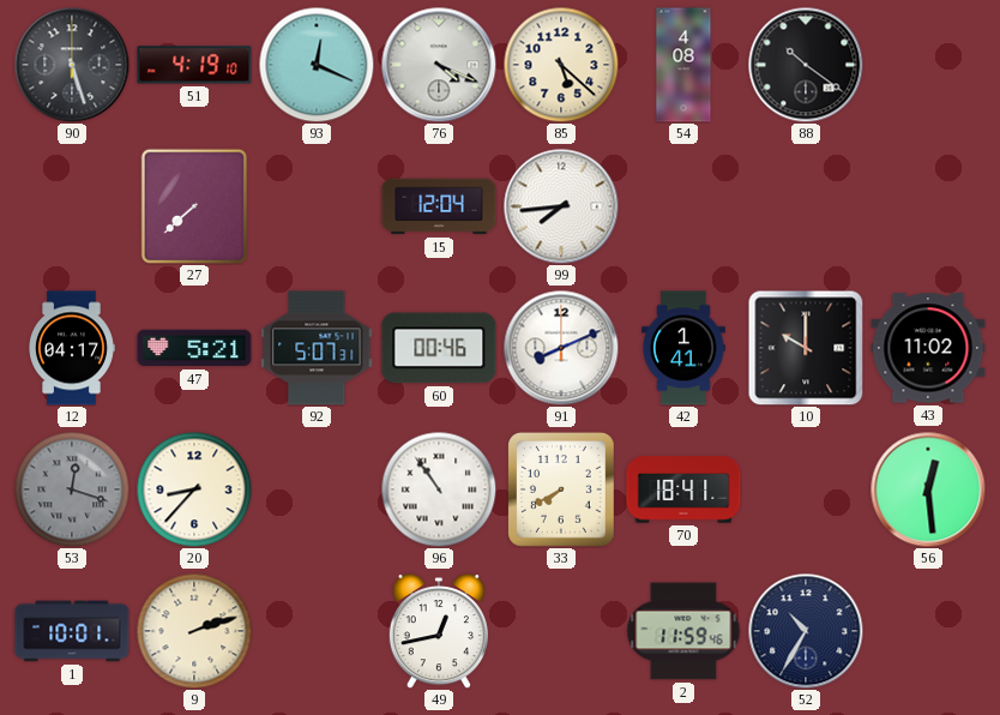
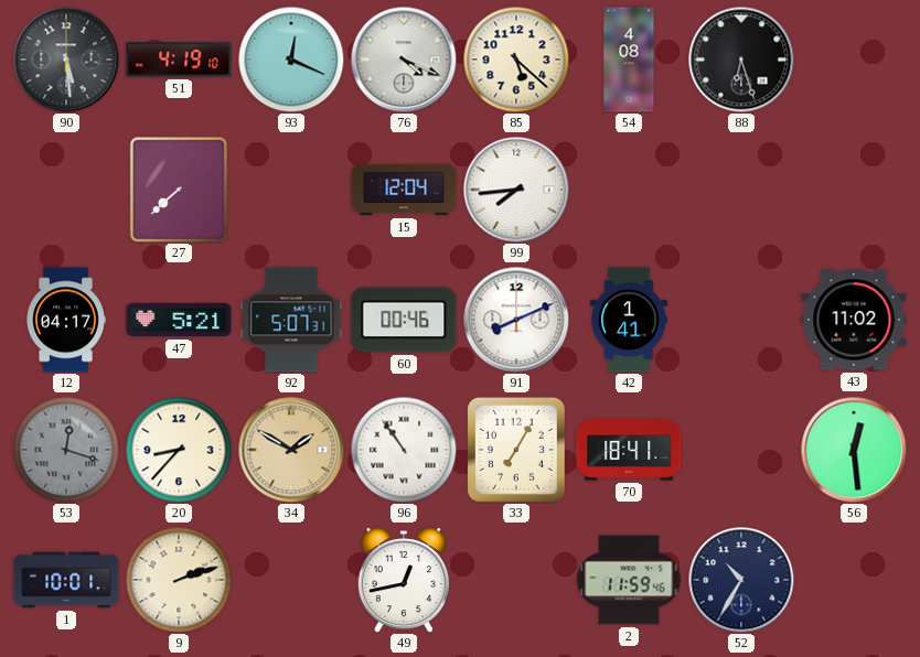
90: 5:27 -> 5:29 (66, 60)
88: 10:21 -> 6:27 (741, 60)
10: 10:00 -> none (806, 348)
34: none -> 1:50 (291, 450)
33: 7:40 -> 7:05 (517, 451)
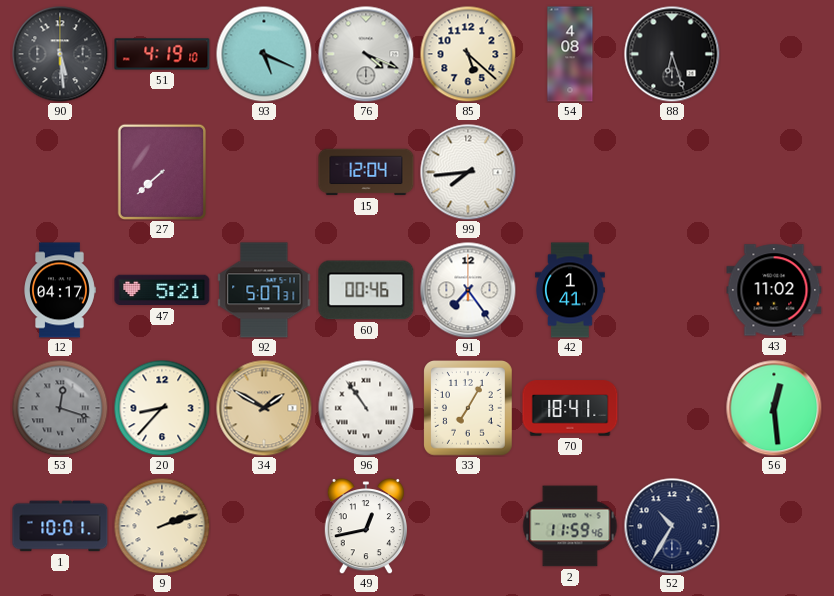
93: 12:19 -> 5:19 (264, 54)
91: 8:11 -> 7:24 (468, 290)
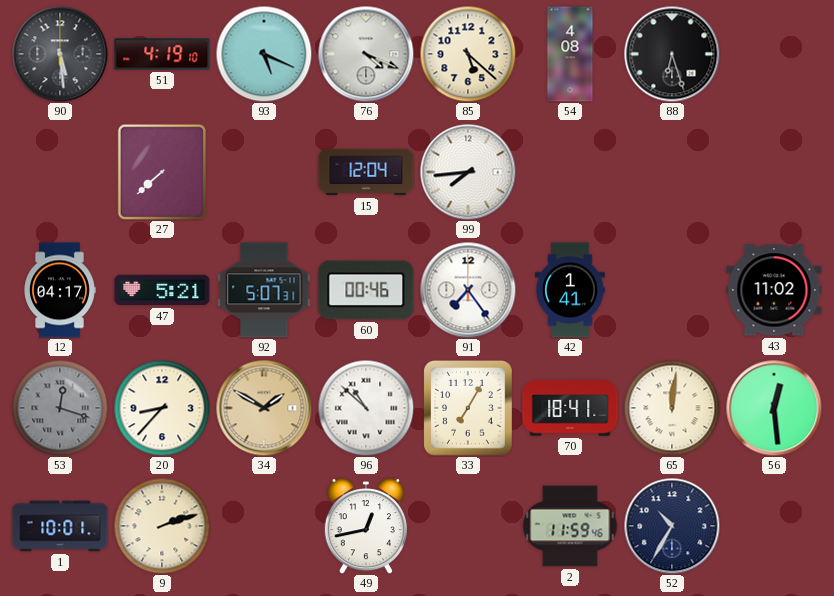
96: 10:54 -> 10:52 (366, 408)
65: none -> 12:01 (672, 408)
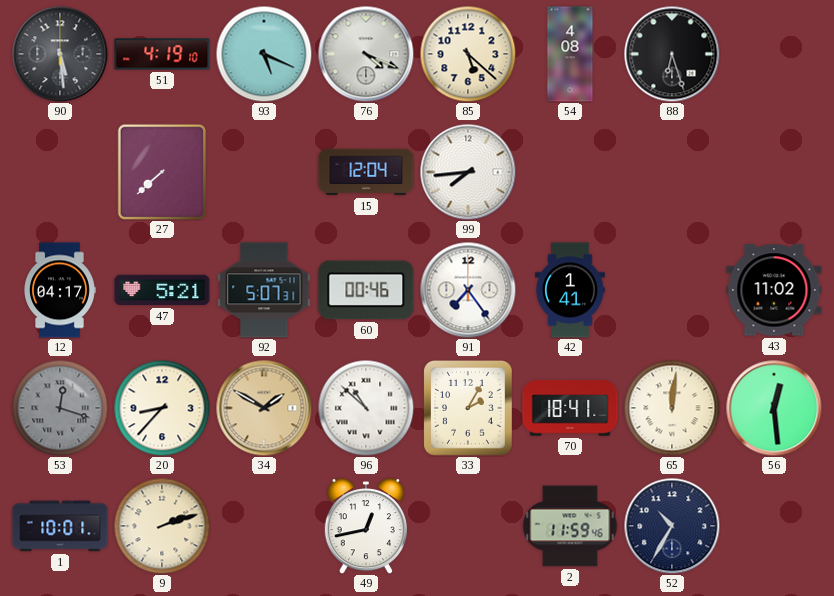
33: 7:05 -> 2:05 (469, 409)
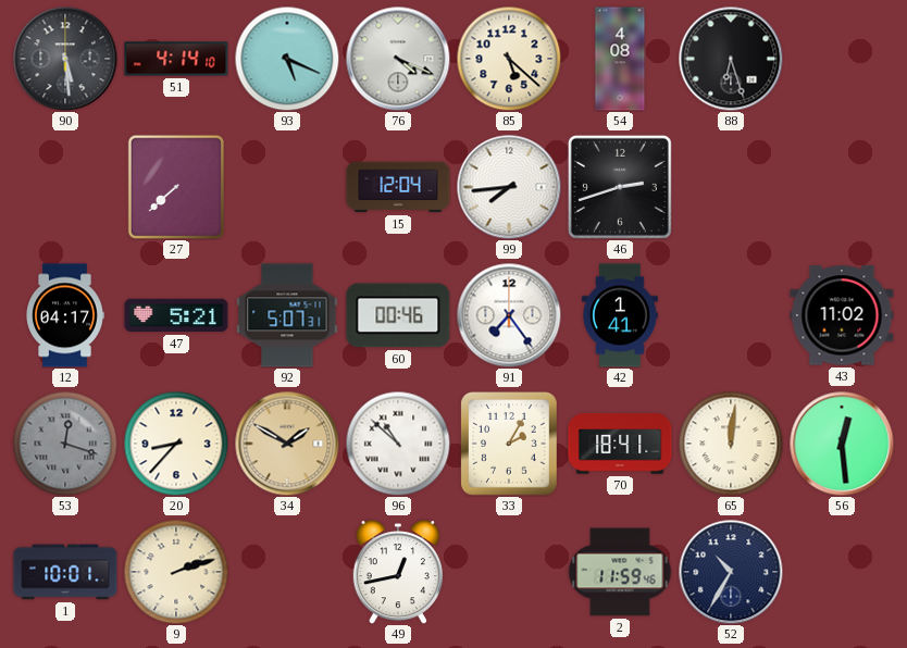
51: 4:19 -> 4:14 (176, 59)
46: none -> 2:42 (620, 187)
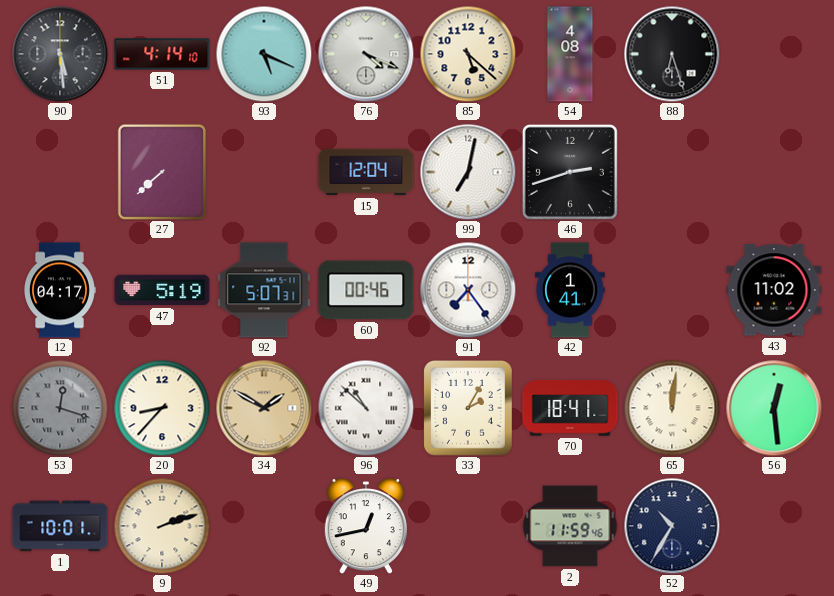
99: 7:44 -> 7:02 (468, 172)
47: 5:21 -> 5:19 (162, 290)
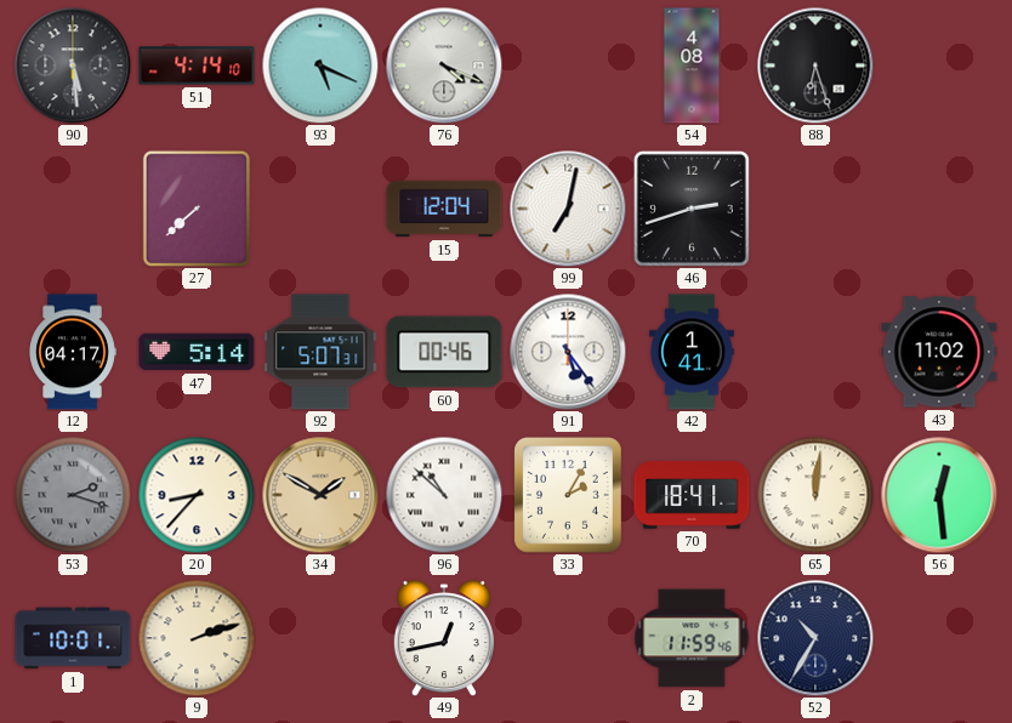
85: 5:22 -> none (468, 54)
47: 5:19 -> 5:14 (197, 352)
91: 7:24 -> 5:24 (568, 352)
53: 12:18 -> 2:18 (73, 495)
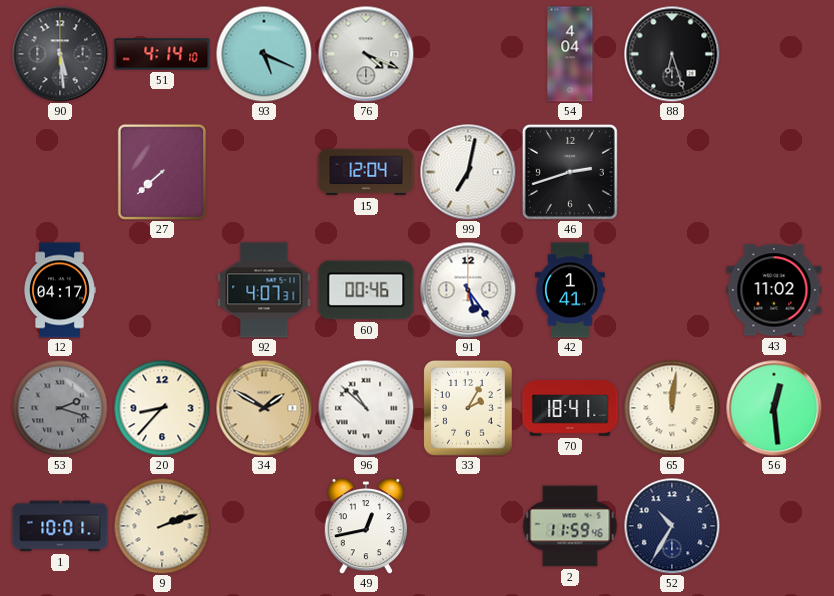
54: 4:08 -> 4:04 (570, 54)
47: 5:14 -> none (197, 352)
92: 5:07 -> 4:07 (264, 290)
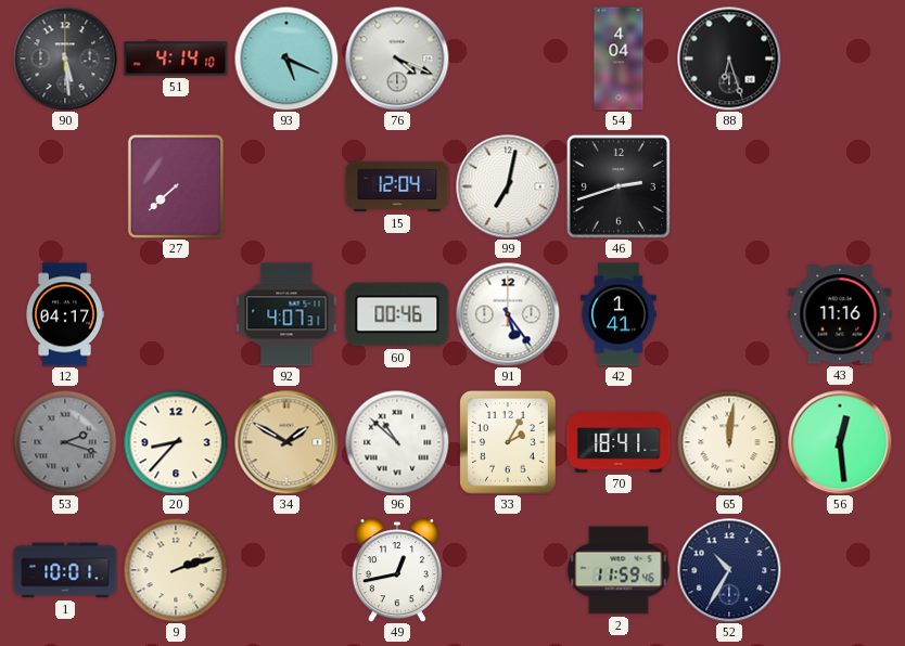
43: 11:02 -> 11:16 (840, 314)
